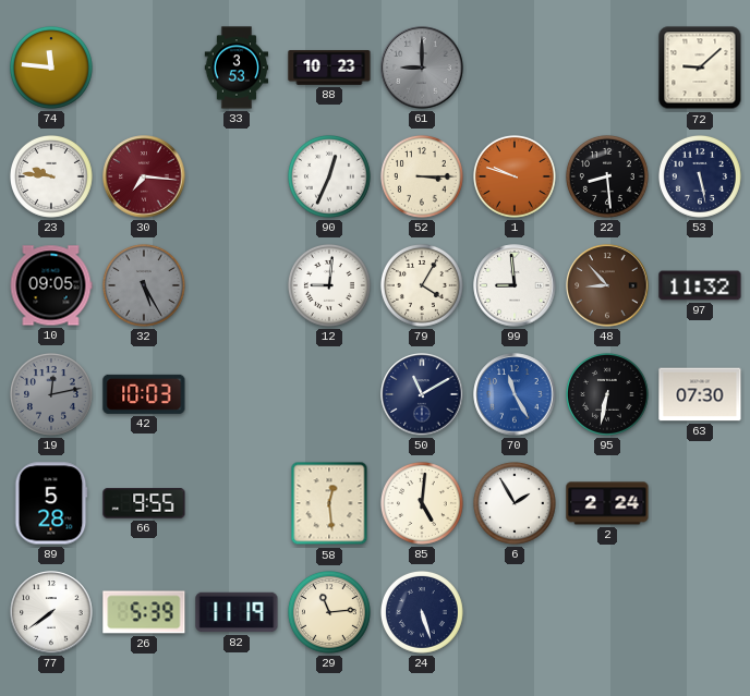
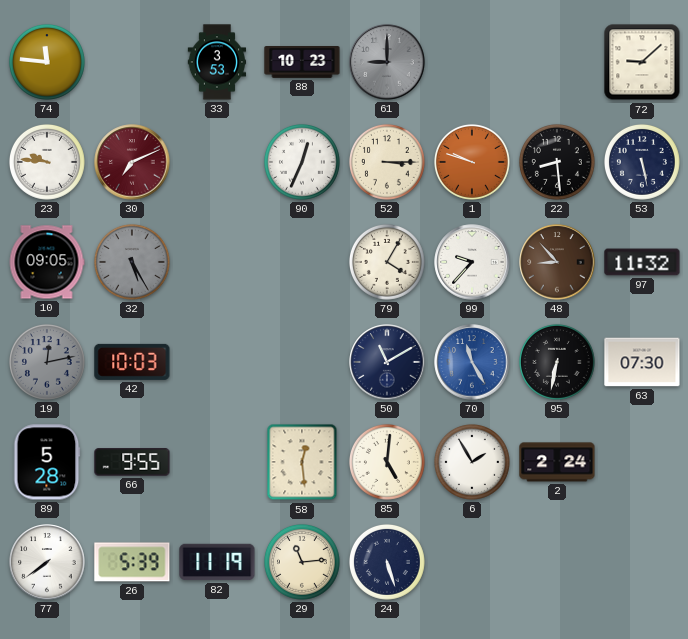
30: 7:16 -> 7:11 (132, 162)
12: 9:01 -> none (329, 285)
99: 8:59 -> 9:37 (472, 262)
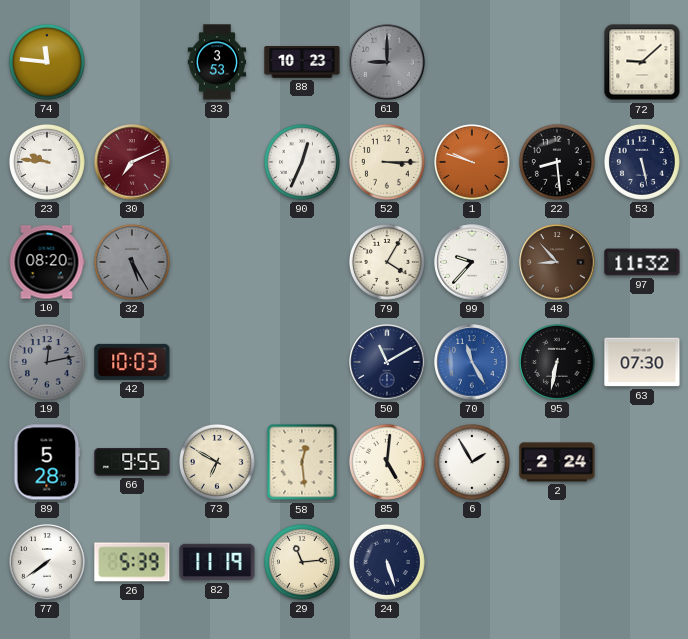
10: 09:05 -> 08:20 (47, 262)
73: none -> 6:50 (217, 462)
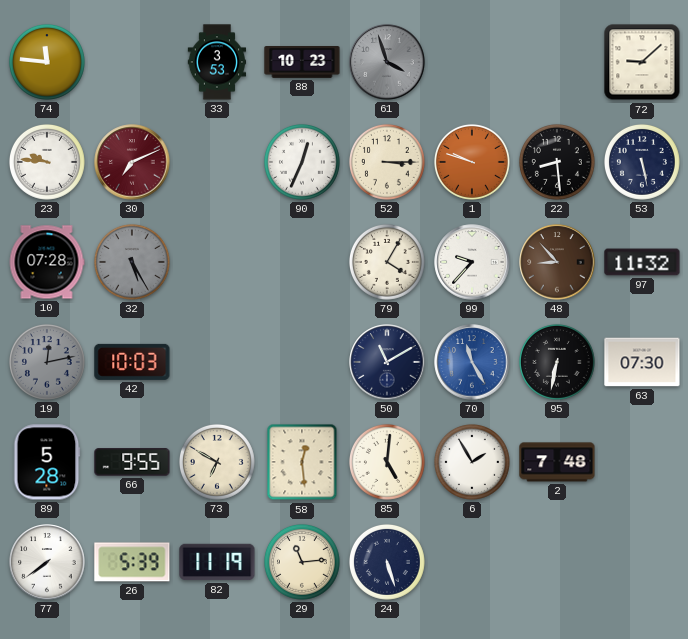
61: 9:00 -> 3:57 (387, 62)
10: 08:20 -> 07:28 (47, 262)
2: 2:24 -> 7:48 (557, 462)
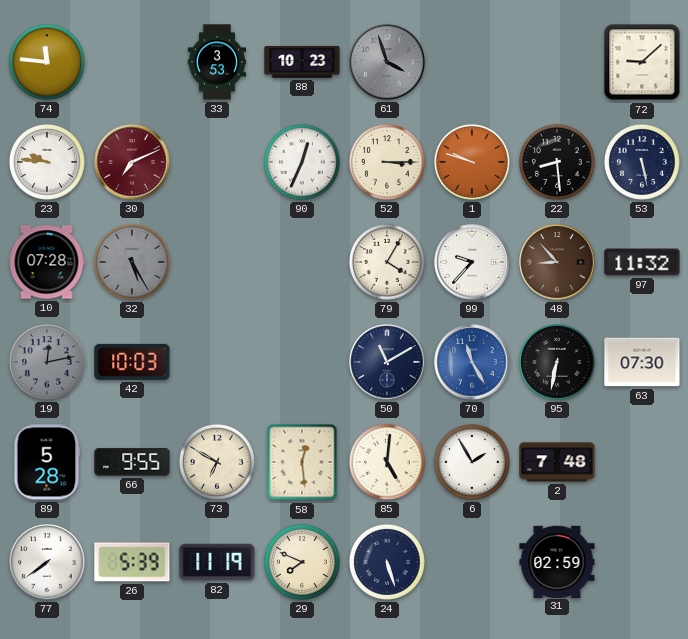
29: 11:14 -> 7:49 (302, 562)
31: none -> 02:59 (557, 561)
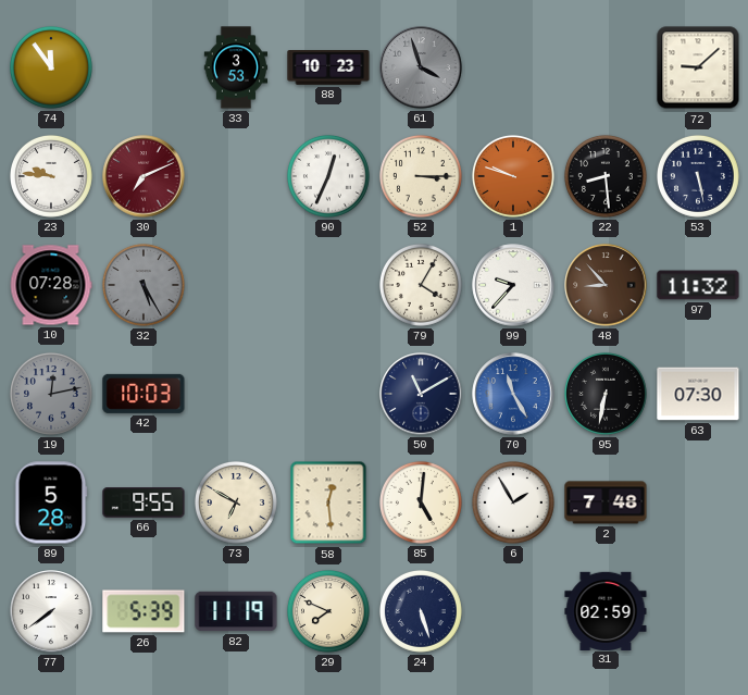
74: 11:46 -> 11:54 (51, 67)
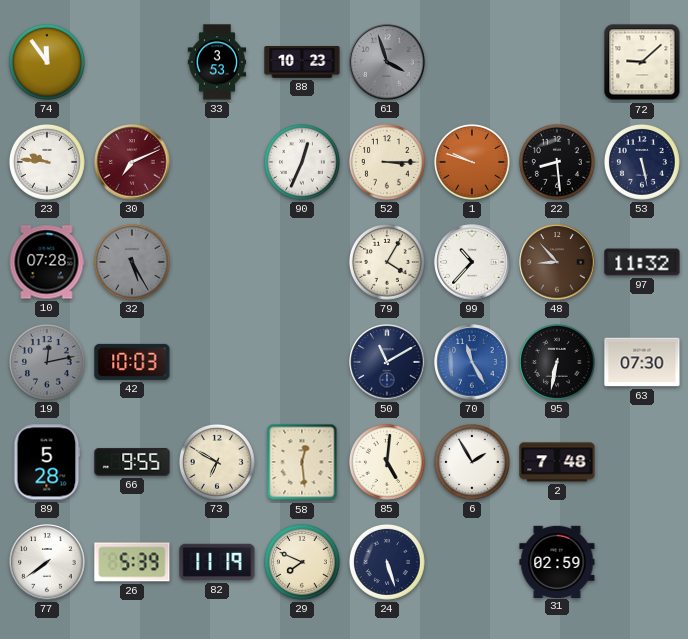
99: 9:37 -> 10:37 (472, 262)
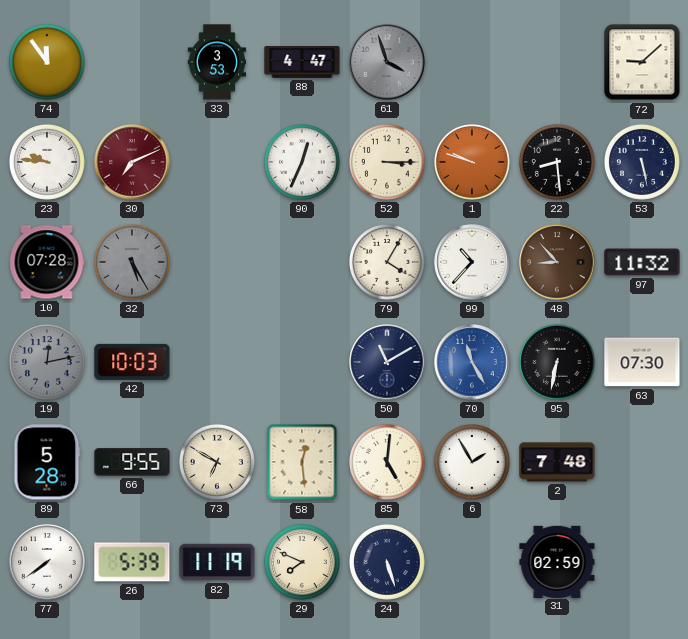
88: 10:23 -> 4:47 (302, 63)
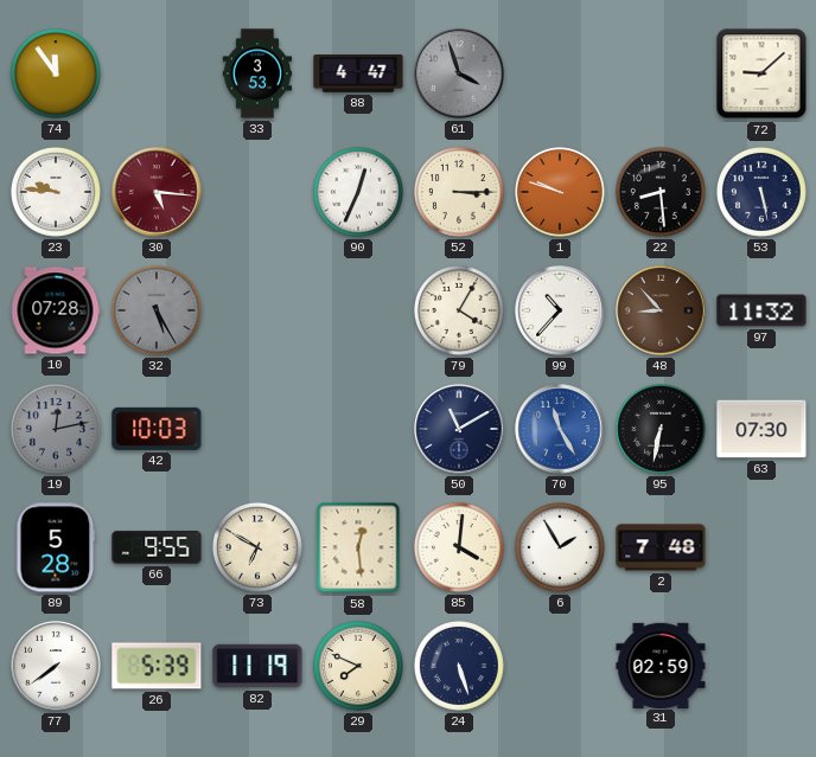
30: 7:11 -> 5:16 (157, 192)
85: 5:01 -> 4:01 (459, 547)
